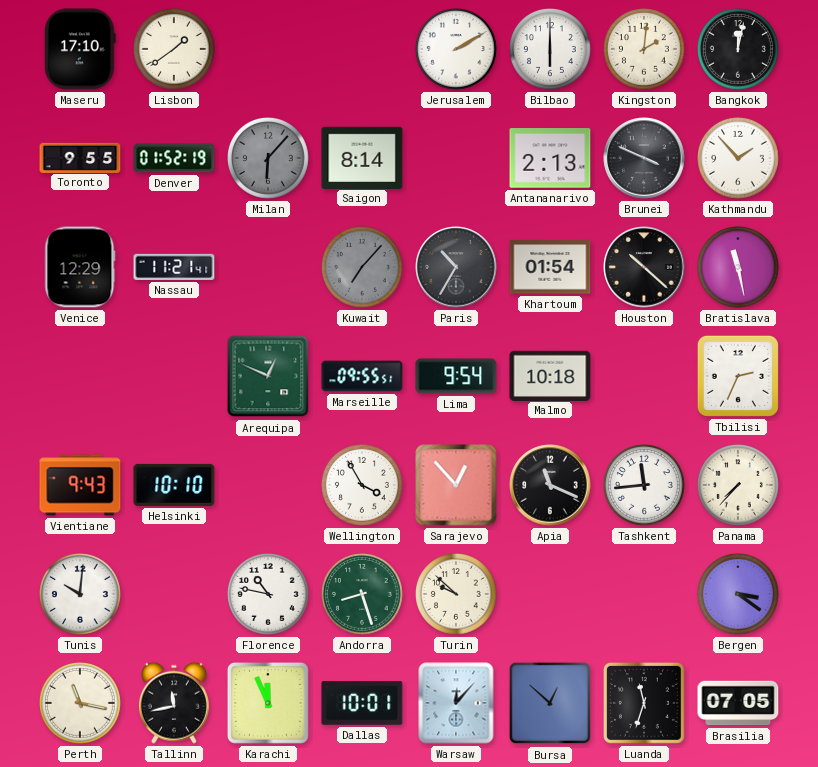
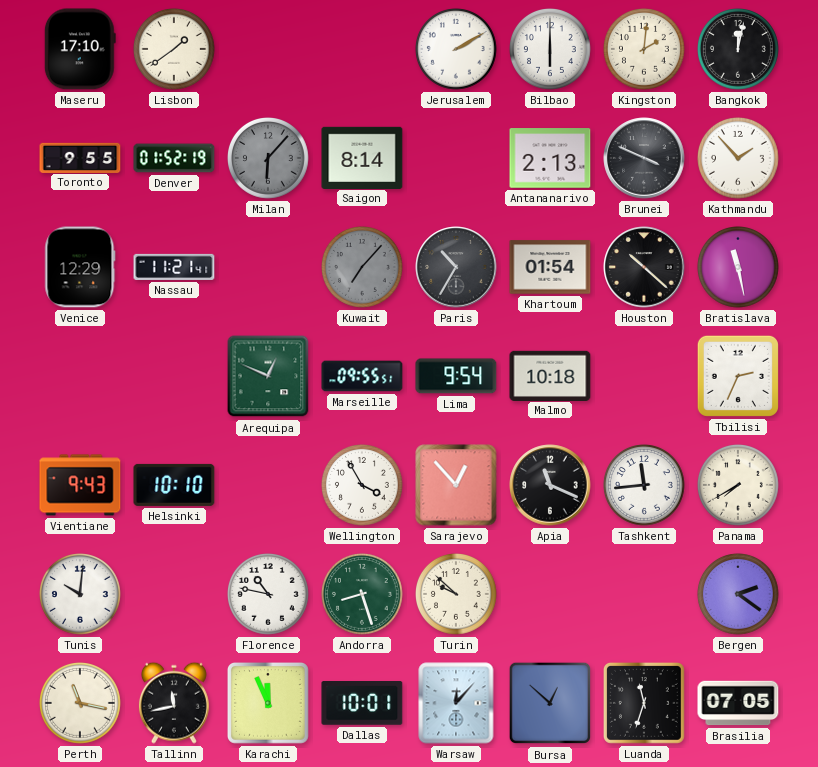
Panama: 7:37 -> 7:40 (739, 486)
Bergen: 3:21 -> 2:21 (739, 595)
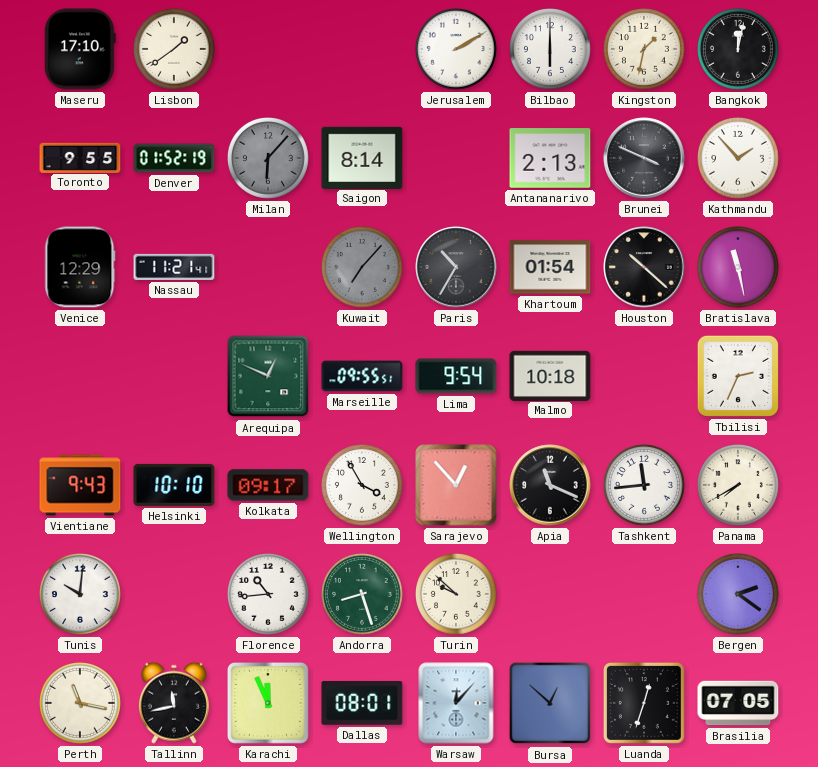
Kingston: 2:01 -> 1:32 (645, 50)
Kolkata: none -> 09:17 (268, 485)
Florence: 10:47 -> 10:44 (269, 595)
Dallas: 10:01 -> 08:01 (362, 704)
Luanda: 11:33 -> 12:33 (645, 704)
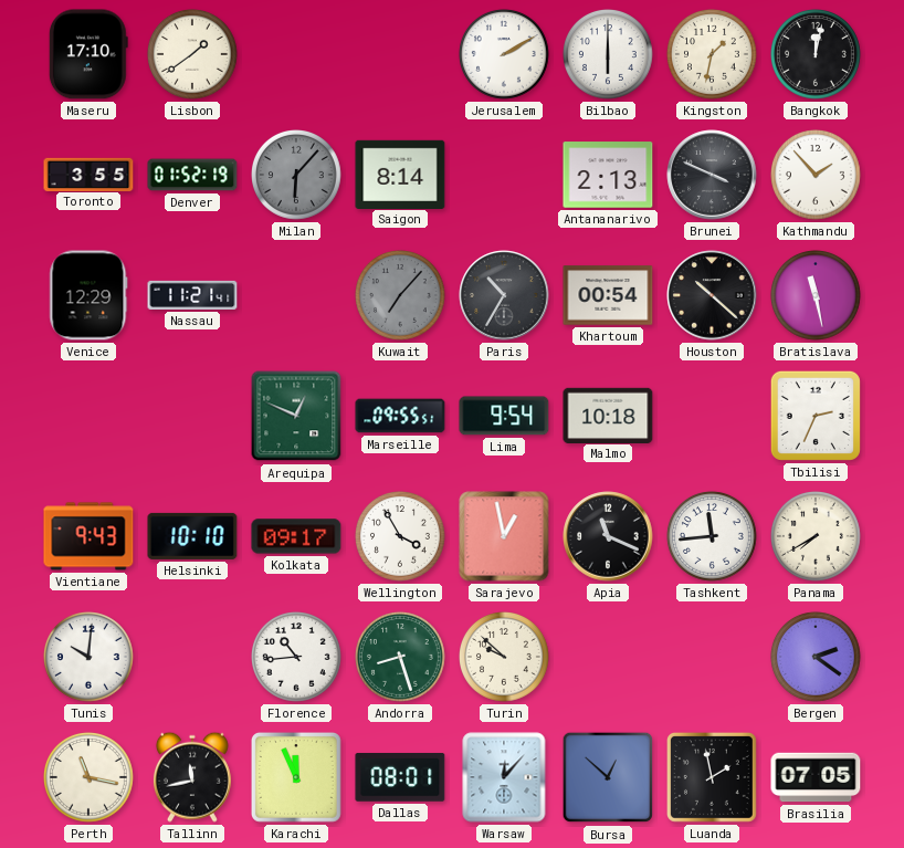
Toronto: 9:55 -> 3:55 (88, 174)
Khartoum: 01:54 -> 00:54 (608, 295)
Sarajevo: 12:53 -> 12:58 (504, 536)
Luanda: 12:33 -> 1:58 (713, 778)
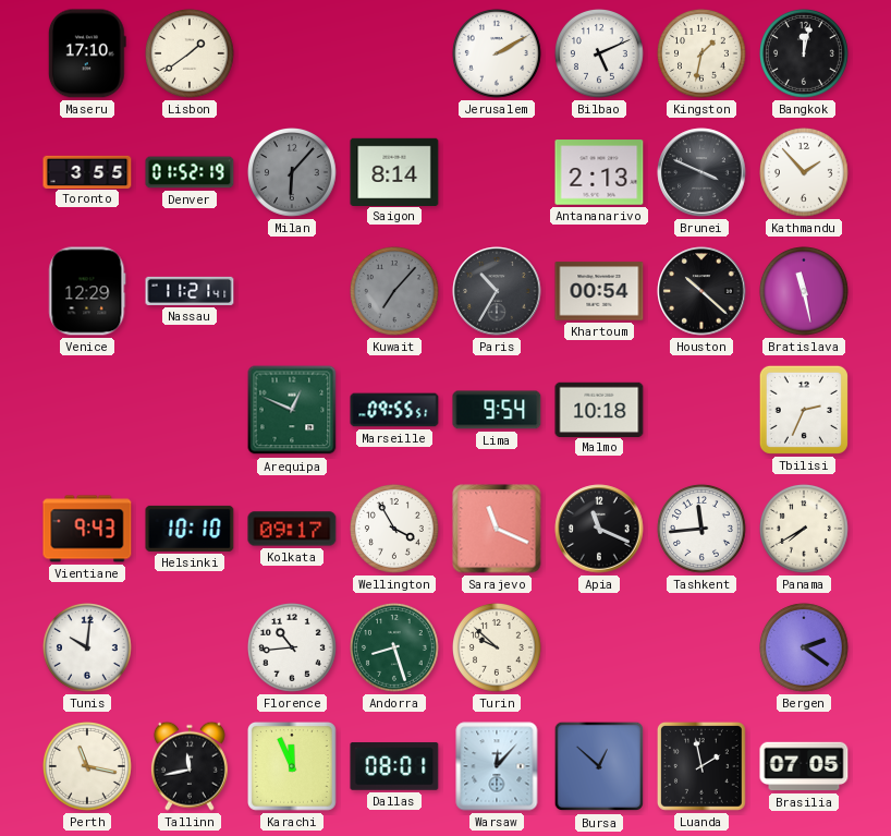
Bilbao: 6:00 -> 5:11 (600, 54)
Sarajevo: 12:58 -> 11:19 (497, 529)
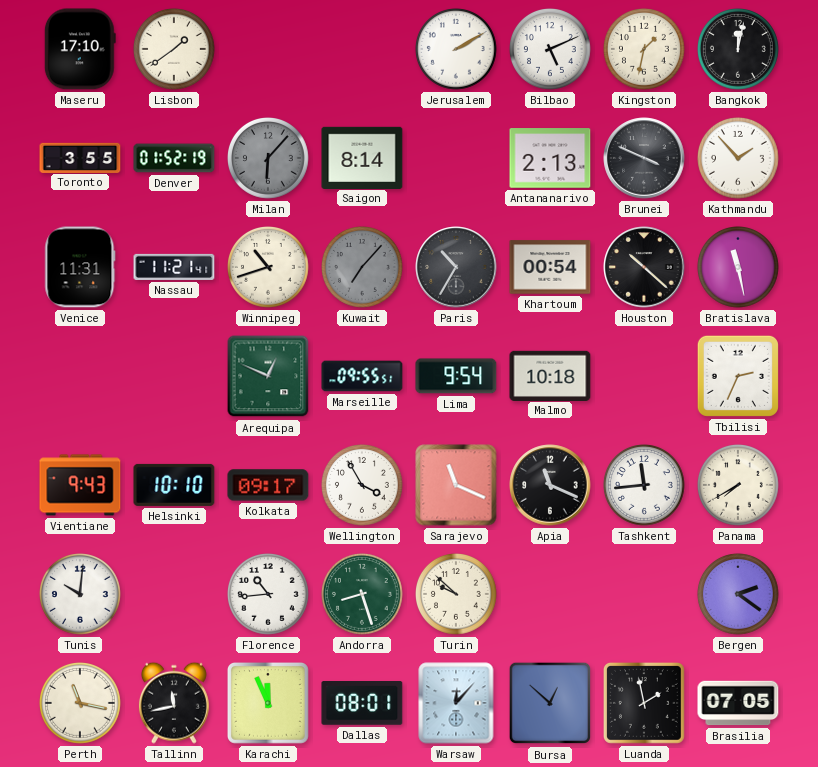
Venice: 12:29 -> 11:31 (80, 267)
Winnipeg: none -> 10:42 (269, 268)
